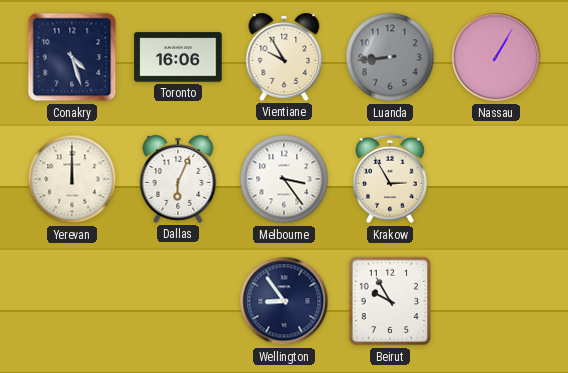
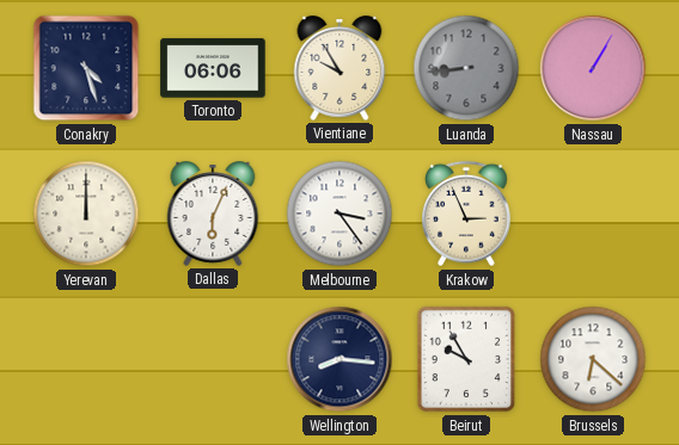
Toronto: 16:06 -> 06:06 (213, 68)
Krakow: 2:55 -> 2:56 (466, 214)
Wellington: 8:54 -> 8:16 (339, 359)
Brussels: none -> 6:22 (593, 359)
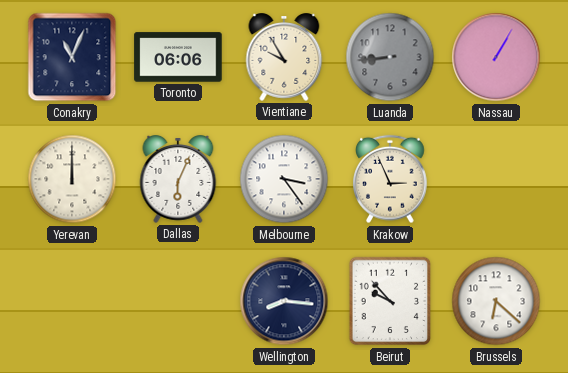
Conakry: 4:27 -> 11:04 (72, 57)
Beirut: 9:55 -> 9:53 (390, 301)
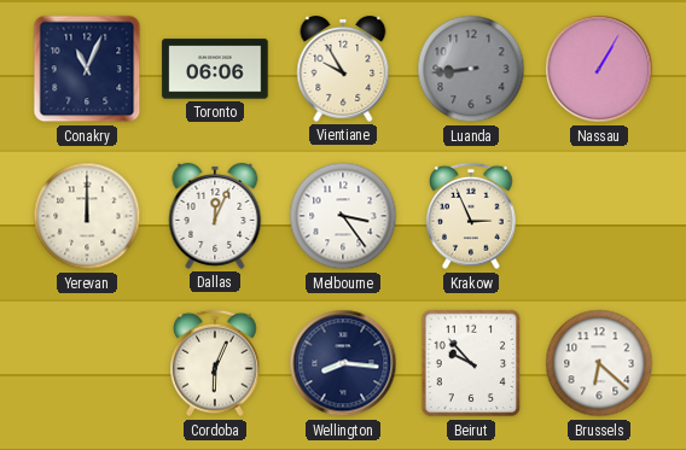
Dallas: 6:04 -> 12:04 (215, 217)
Cordoba: none -> 6:04 (215, 363)
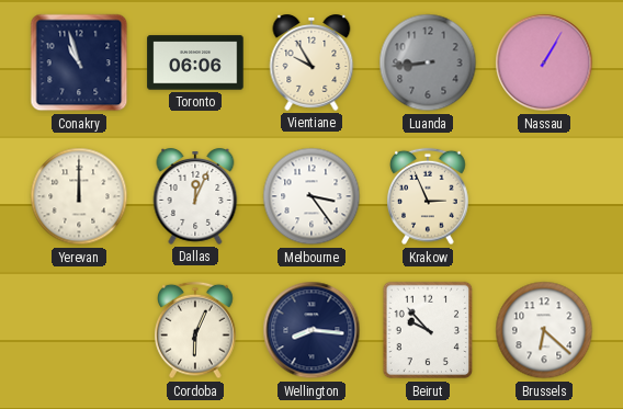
Conakry: 11:04 -> 10:57 (79, 63)
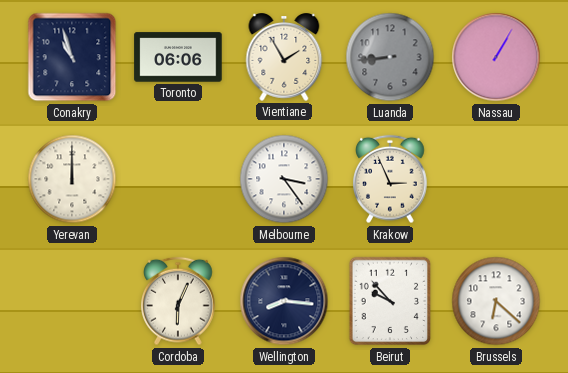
Vientiane: 9:55 -> 1:55 (284, 58)
Dallas: 12:04 -> none (195, 197)
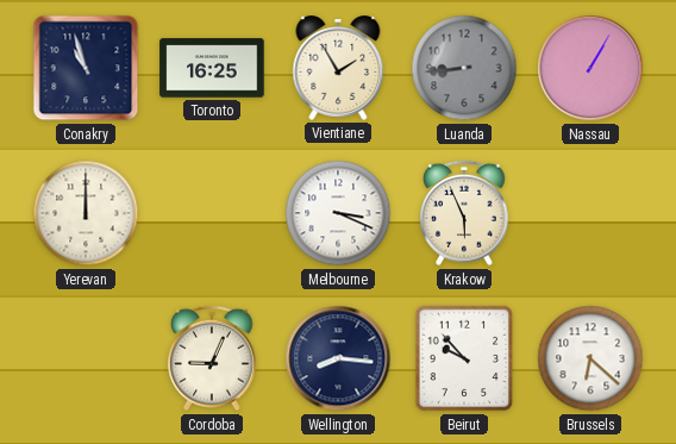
Toronto: 06:06 -> 16:25 (212, 68)
Melbourne: 3:24 -> 3:19 (338, 213)
Krakow: 2:56 -> 5:56 (464, 213)
Cordoba: 6:04 -> 9:04 (212, 358)
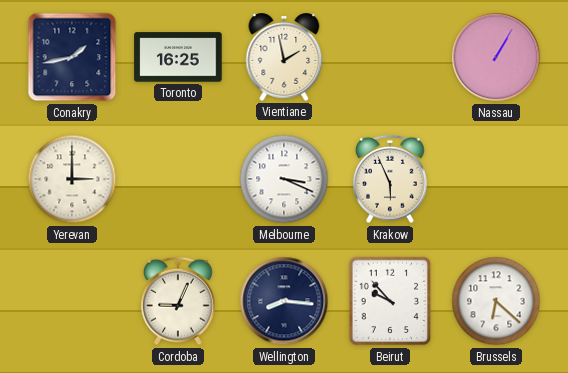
Conakry: 10:57 -> 1:43 (72, 57)
Vientiane: 1:55 -> 1:58 (284, 58)
Luanda: 8:44 -> none (464, 68)
Yerevan: 12:00 -> 3:00 (72, 179)
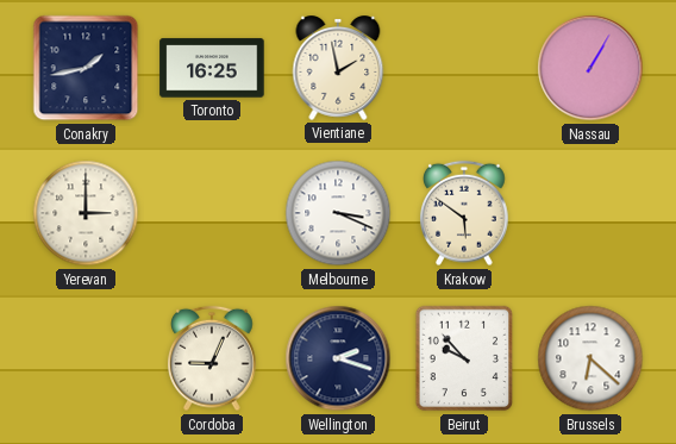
Krakow: 5:56 -> 5:51 (464, 213)
Wellington: 8:16 -> 2:18 (338, 358)
